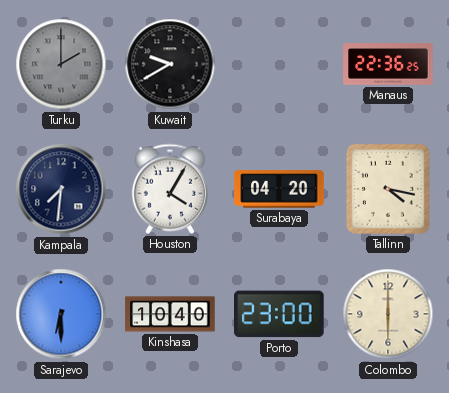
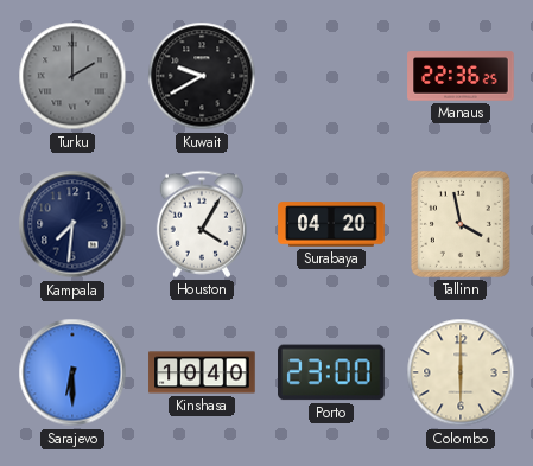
Tallinn: 4:17 -> 3:58 (461, 224)
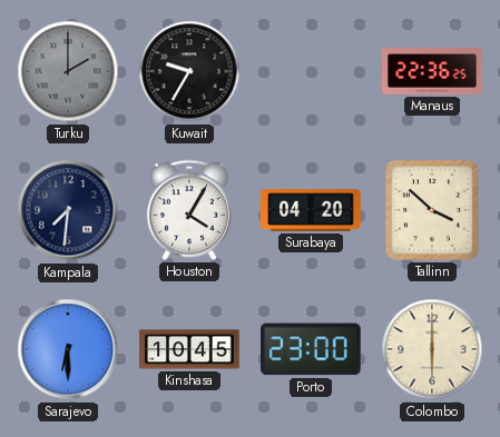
Kuwait: 9:40 -> 9:35 (189, 71)
Tallinn: 3:58 -> 3:52 (432, 210)
Kinshasa: 10:40 -> 10:45 (189, 349)
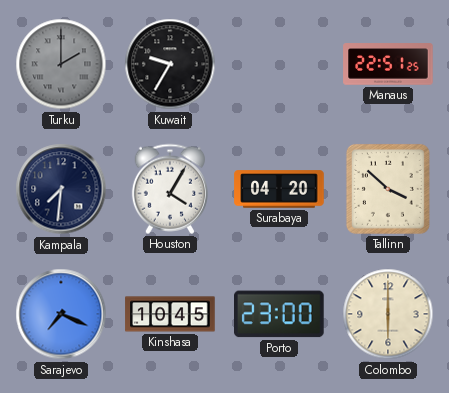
Manaus: 22:36 -> 22:51 (388, 64)
Sarajevo: 6:30 -> 7:19 (61, 314)
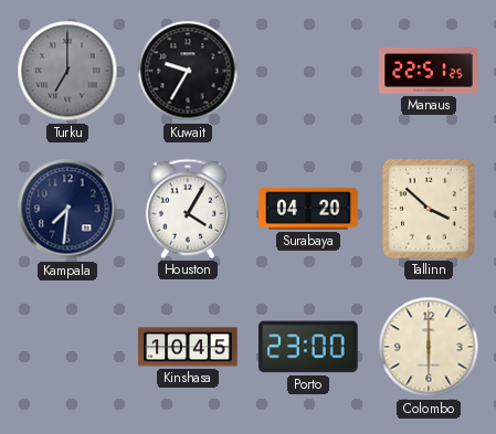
Turku: 2:00 -> 7:00 (67, 71)
Sarajevo: 7:19 -> none (61, 314)
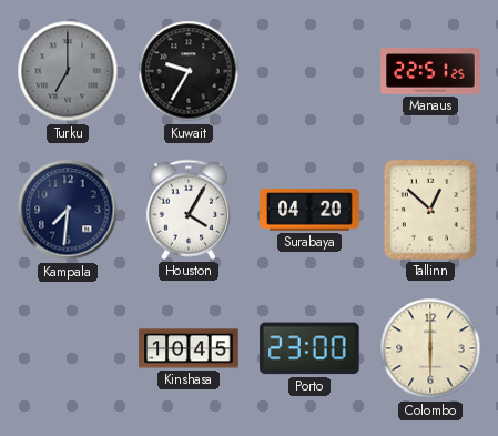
Tallinn: 3:52 -> 12:52 (430, 210)
